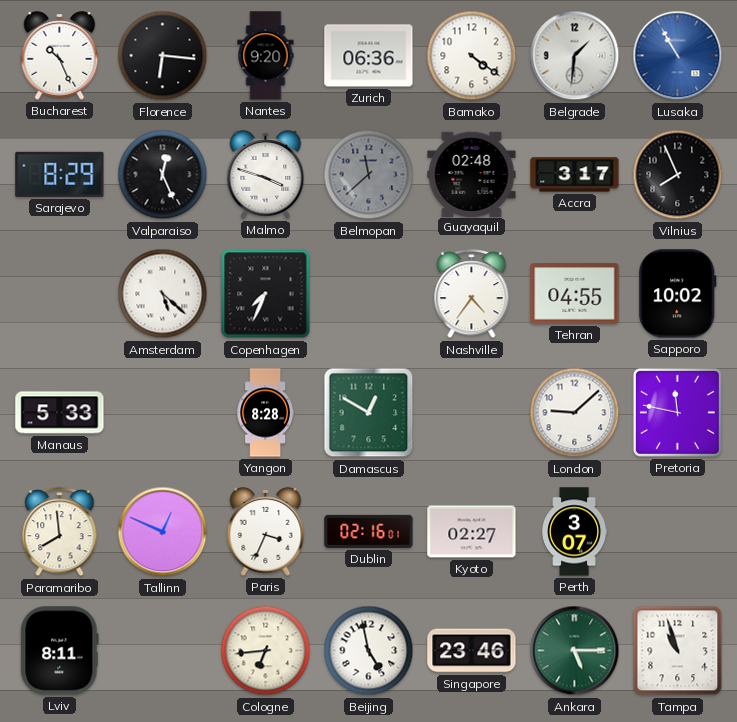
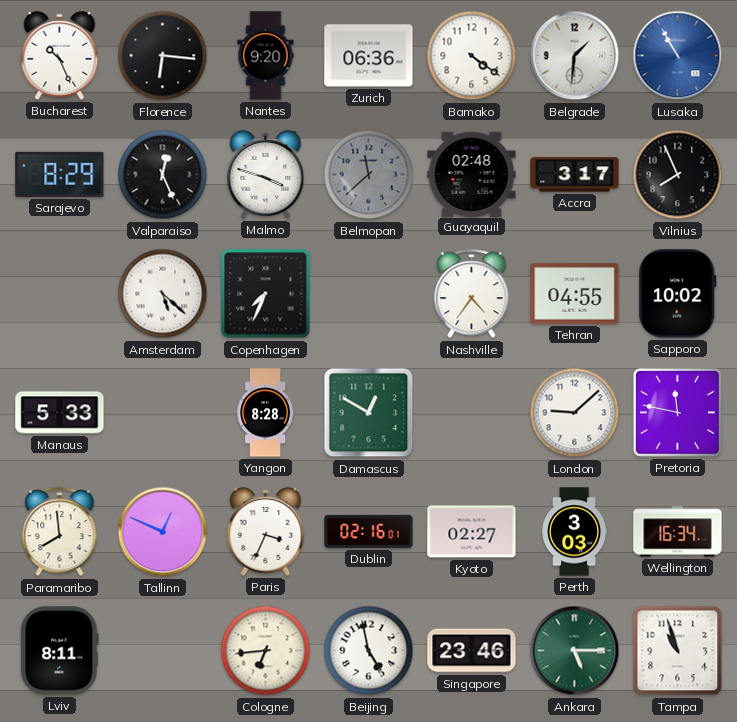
Perth: 3:07 -> 3:03 (575, 532)
Wellington: none -> 16:34 (678, 532)
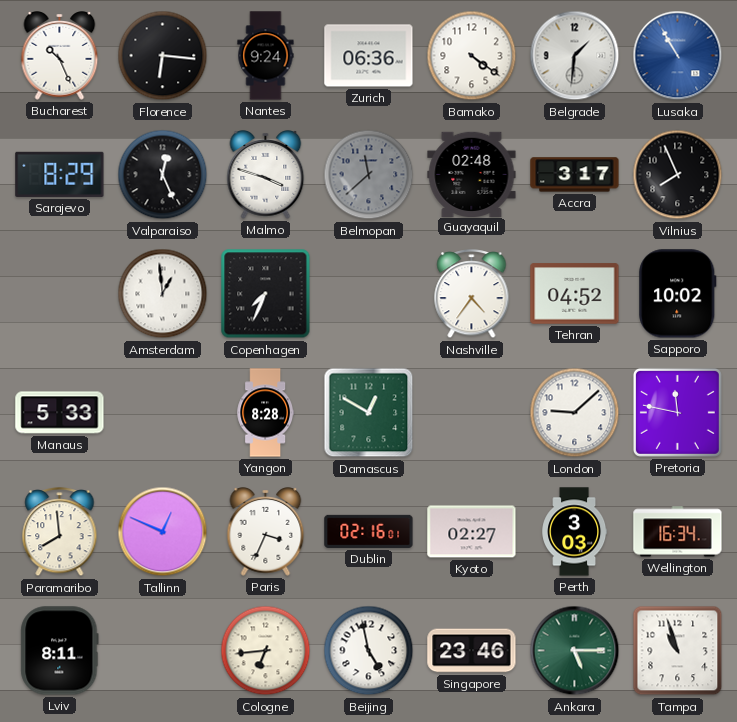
Nantes: 9:20 -> 9:24 (266, 56)
Amsterdam: 5:22 -> 12:59 (163, 294)
Tehran: 04:55 -> 04:52 (575, 294)
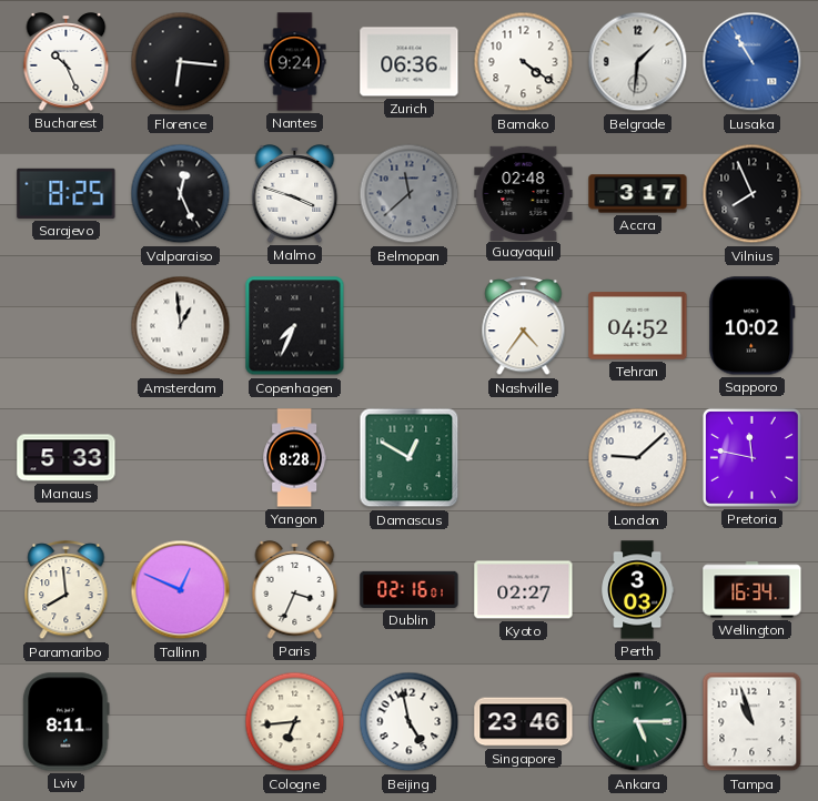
Sarajevo: 8:29 -> 8:25 (67, 193)
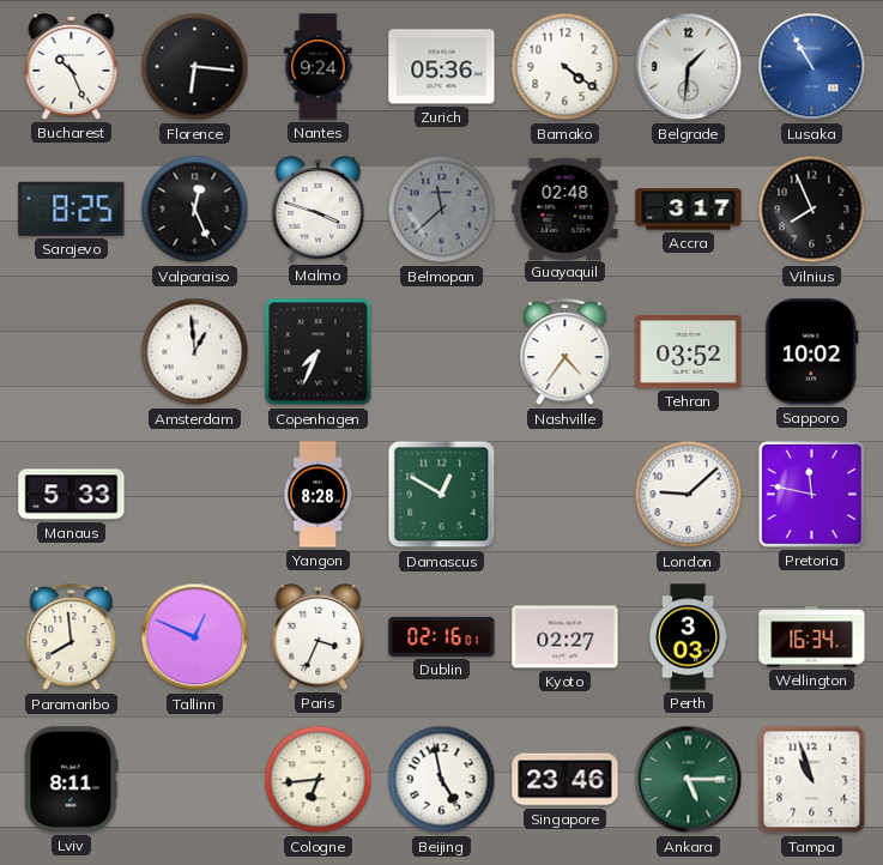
Zurich: 06:36 -> 05:36 (442, 67)
Tehran: 04:52 -> 03:52 (689, 352)
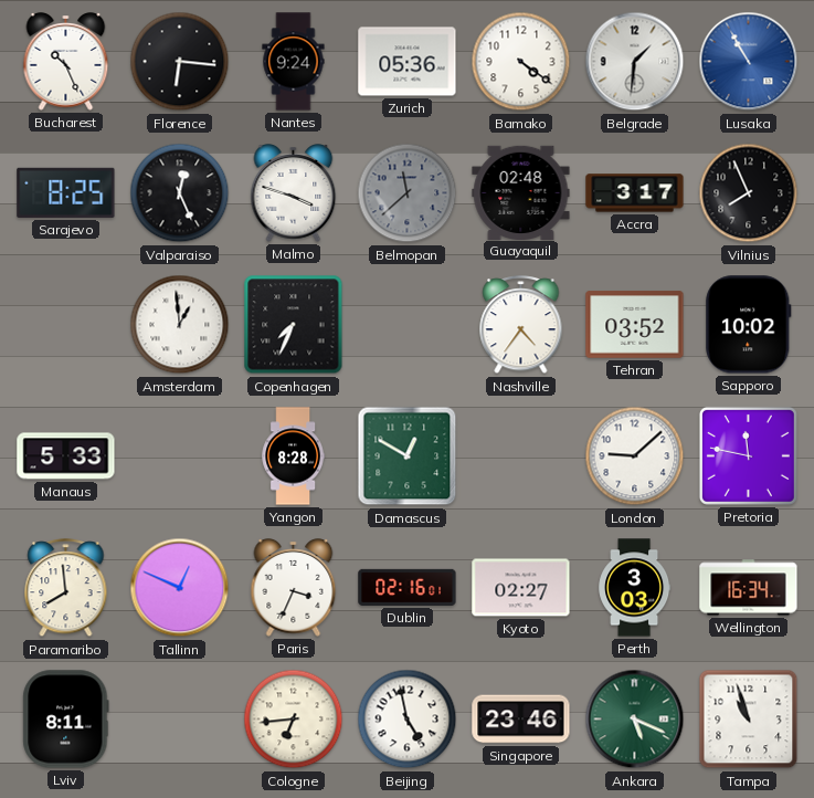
Ankara: 5:15 -> 5:19 (635, 720)
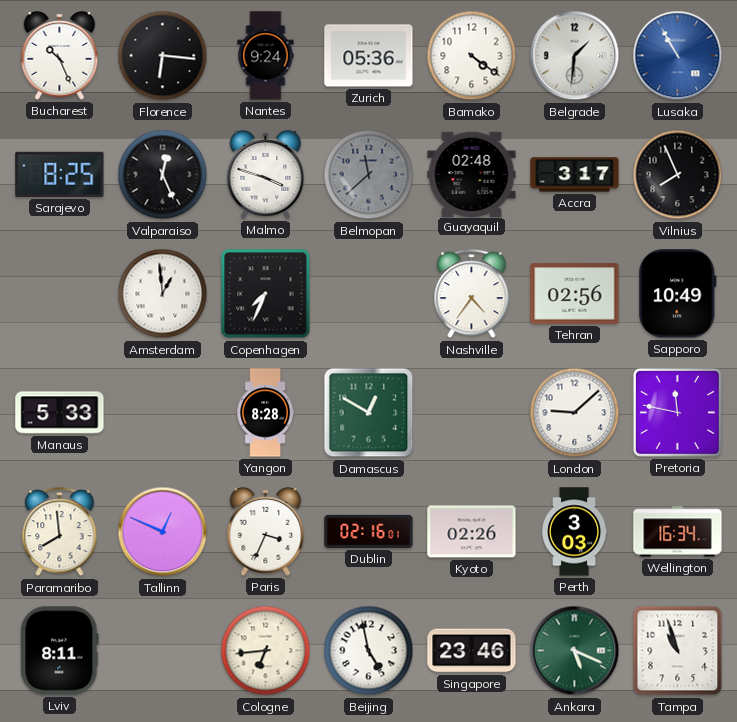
Tehran: 03:52 -> 02:56 (575, 294)
Sapporo: 10:02 -> 10:49 (678, 294)
Kyoto: 02:27 -> 02:26 (472, 532)
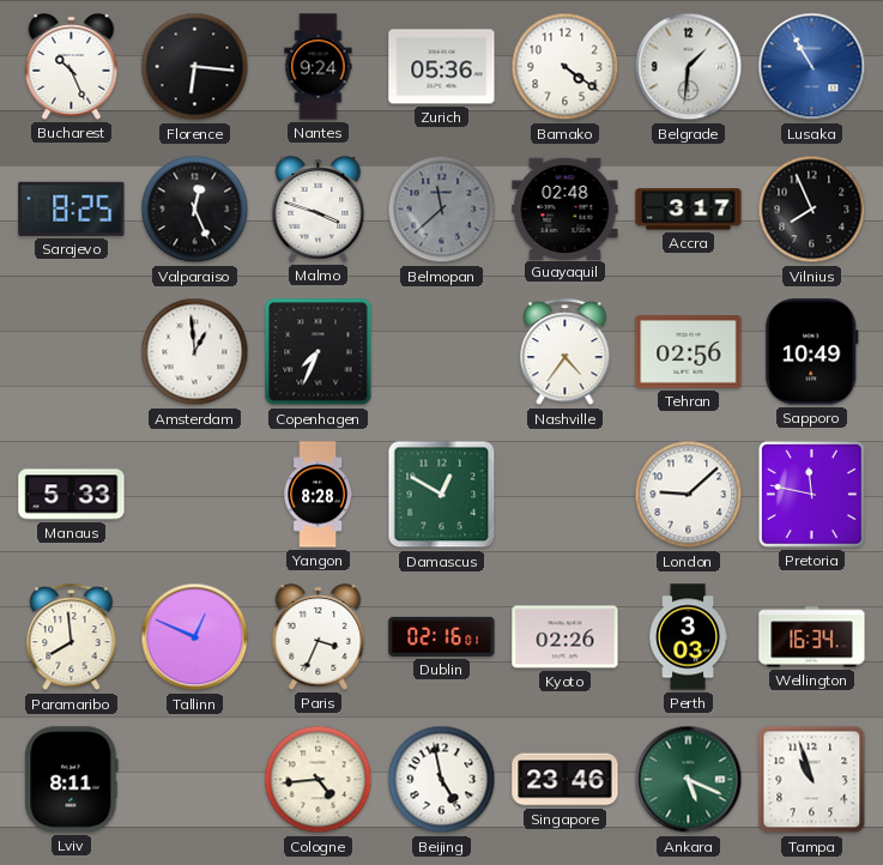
Cologne: 6:44 -> 4:44 (319, 780)
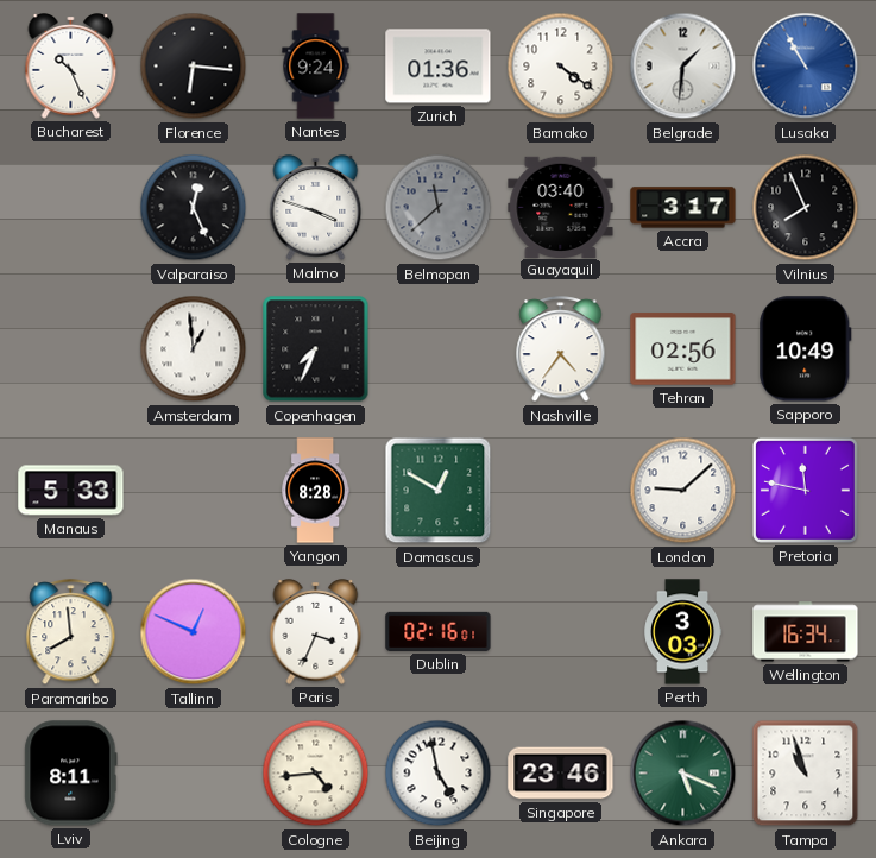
Zurich: 05:36 -> 01:36 (439, 67)
Sarajevo: 8:25 -> none (72, 208)
Guayaquil: 02:48 -> 03:40 (561, 207)
Kyoto: 02:26 -> none (566, 637)
